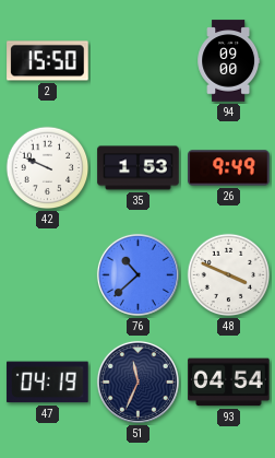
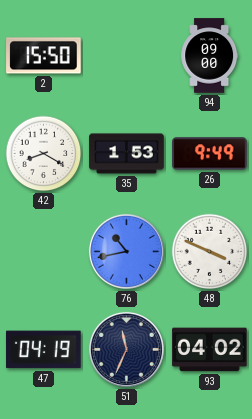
42: 9:49 -> 8:20 (44, 154)
76: 10:38 -> 10:43 (126, 251)
93: 04:54 -> 04:02 (210, 350)
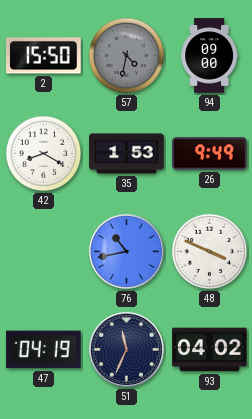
57: none -> 4:32 (127, 56)
